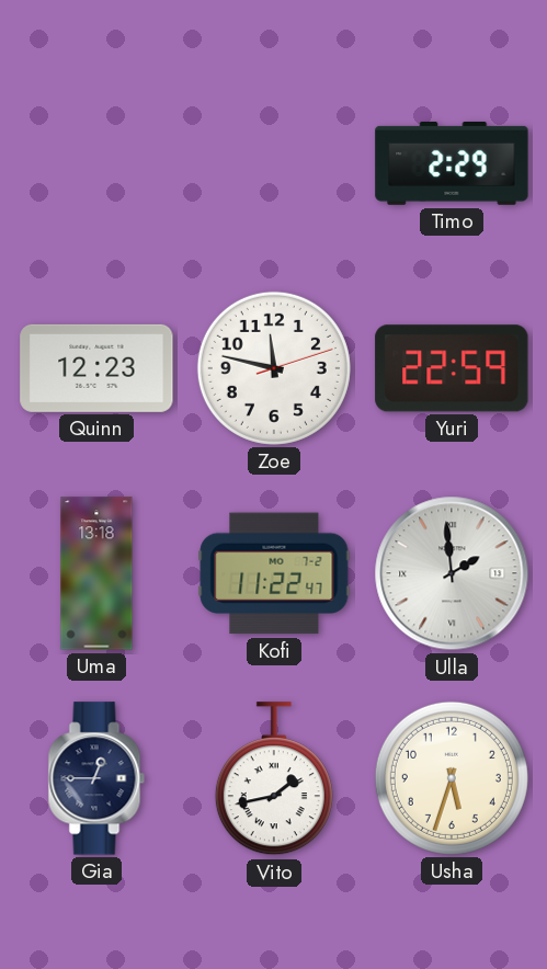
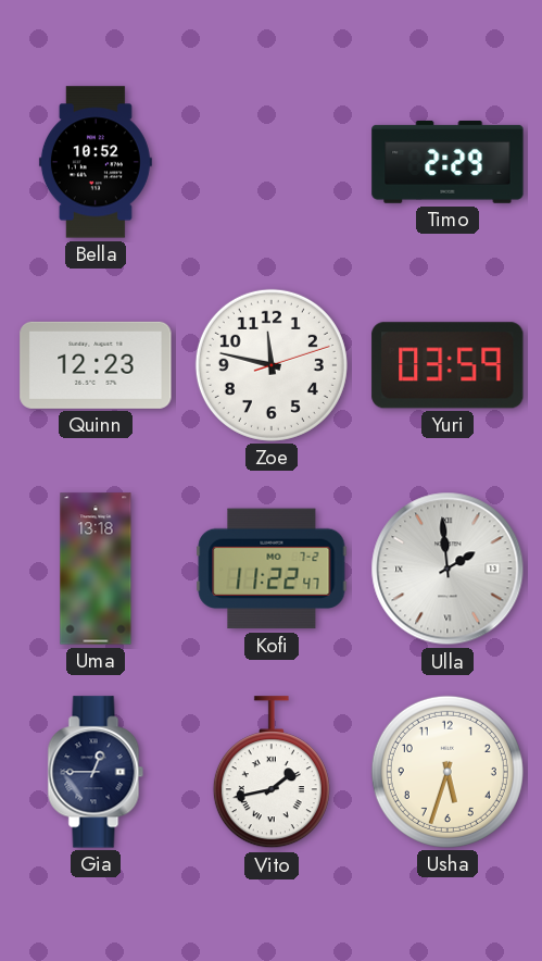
Bella: none -> 10:52 (96, 162)
Yuri: 22:59 -> 03:59 (448, 365)
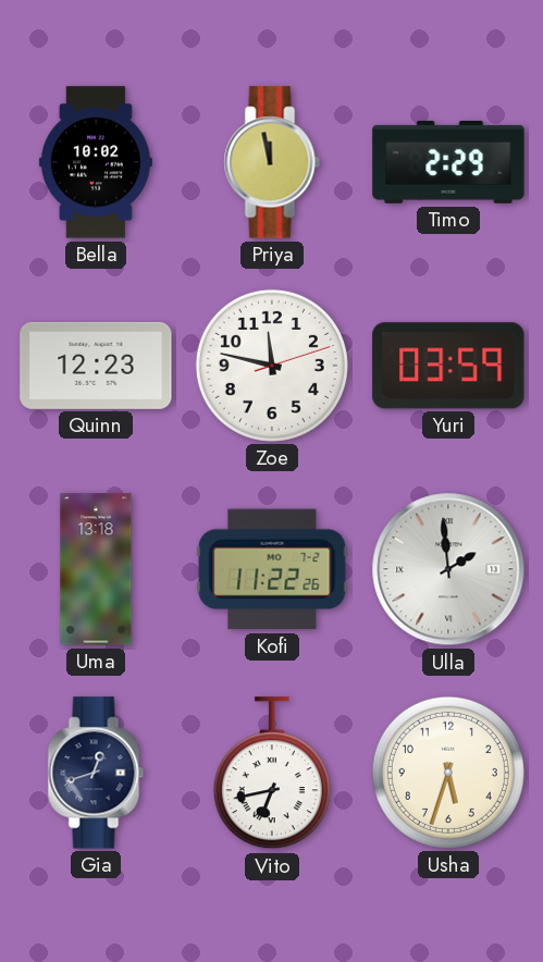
Bella: 10:52 -> 10:02 (96, 162)
Priya: none -> 11:58 (272, 162)
Kofi: 11:22:47 -> 11:22:26 (272, 569)
Gia: 12:45 -> 12:42 (96, 773)
Vito: 1:43 -> 6:43 (272, 774)
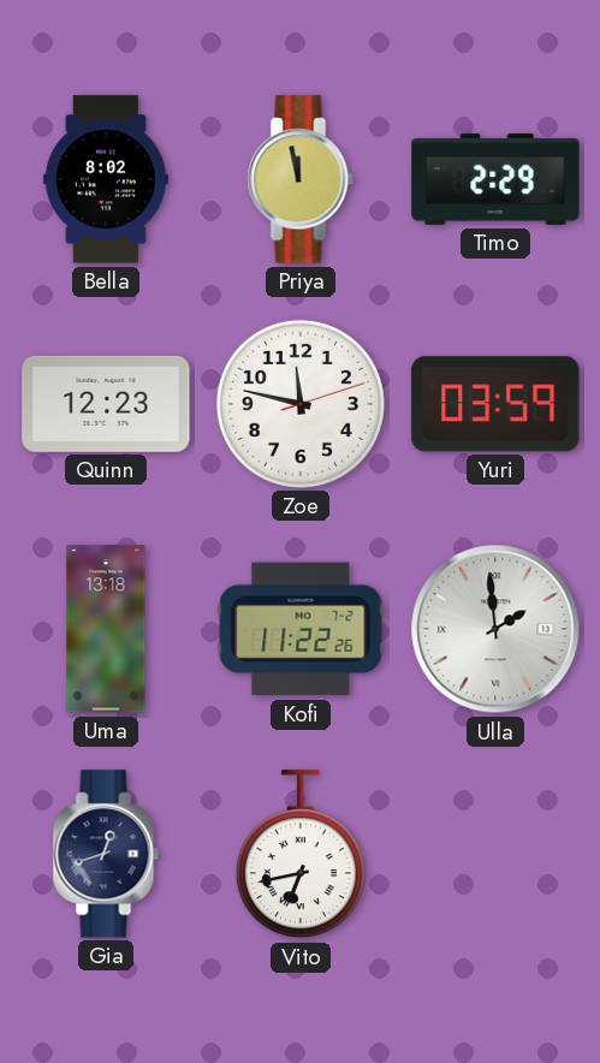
Bella: 10:02 -> 8:02 (106, 179)
Usha: 5:33 -> none (448, 773)
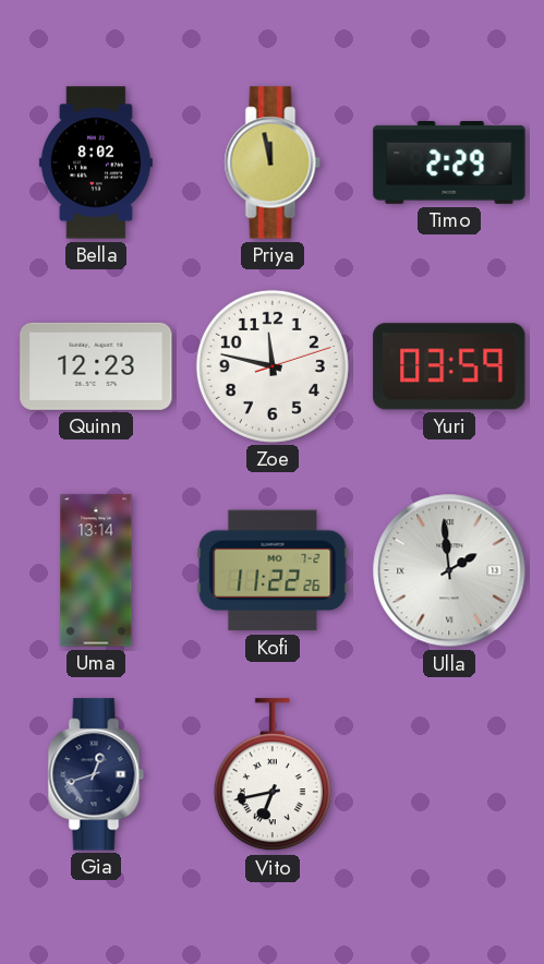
Uma: 13:18 -> 13:14 (96, 570)
